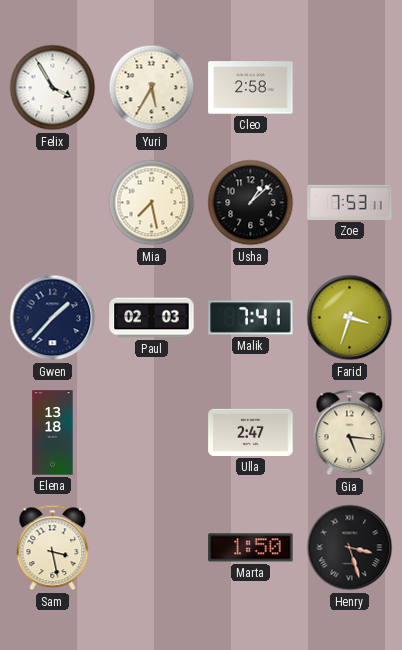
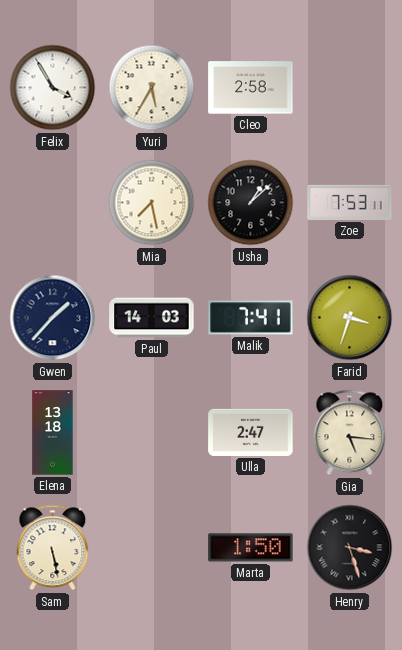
Paul: 02:03 -> 14:03 (152, 318)
Sam: 3:28 -> 5:28 (53, 548)
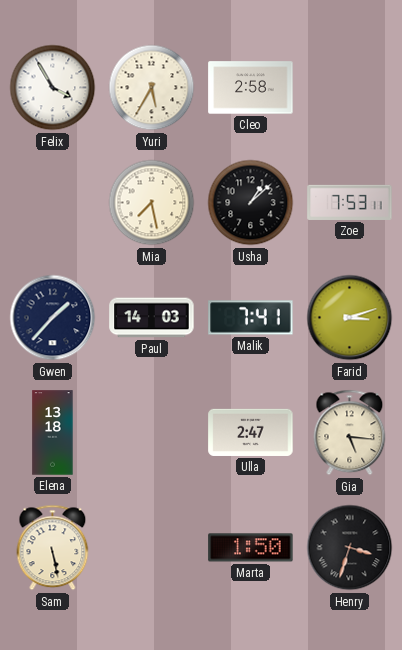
Farid: 3:33 -> 3:12 (350, 318)
Henry: 3:27 -> 3:33 (350, 548)
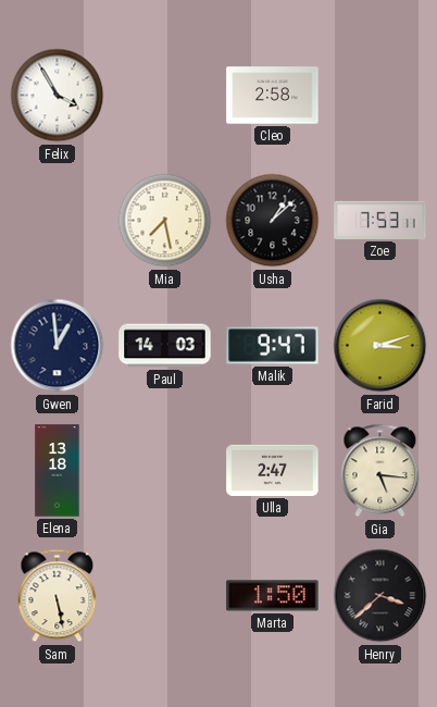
Yuri: 5:35 -> none (152, 88)
Gwen: 1:37 -> 12:59 (58, 346)
Malik: 7:41 -> 9:47 (273, 346)
Henry: 3:33 -> 3:38 (380, 596)
